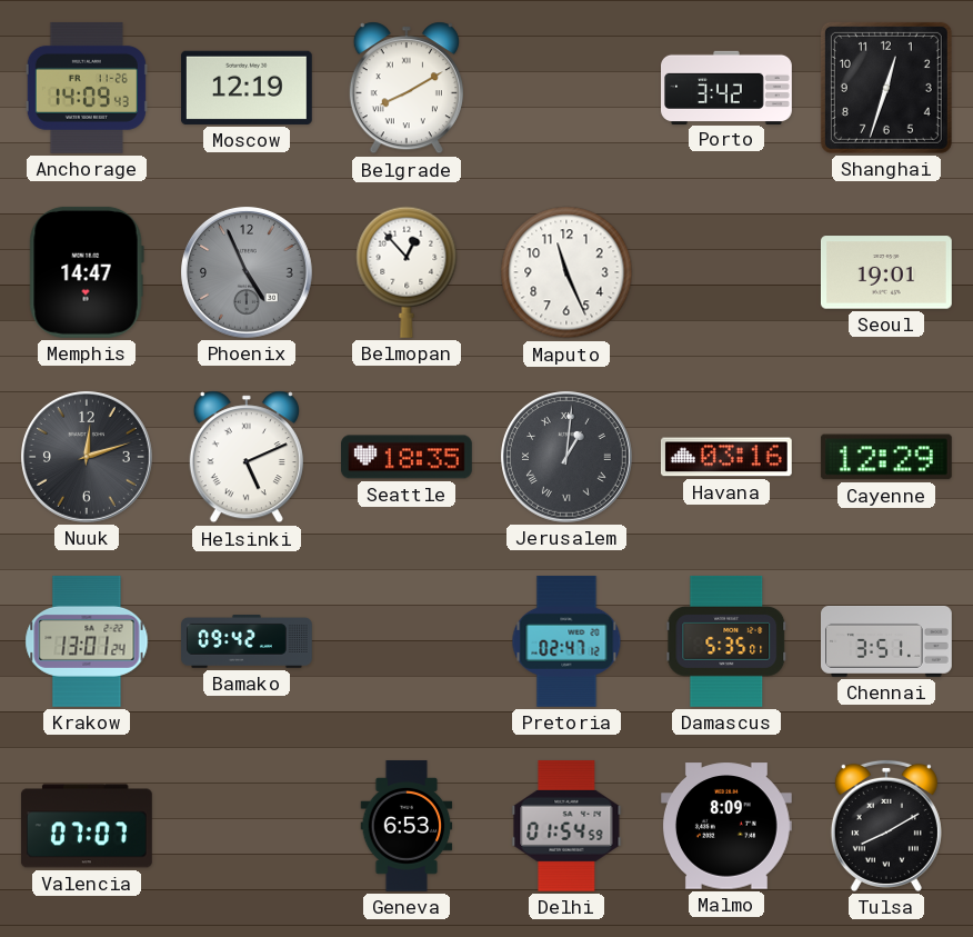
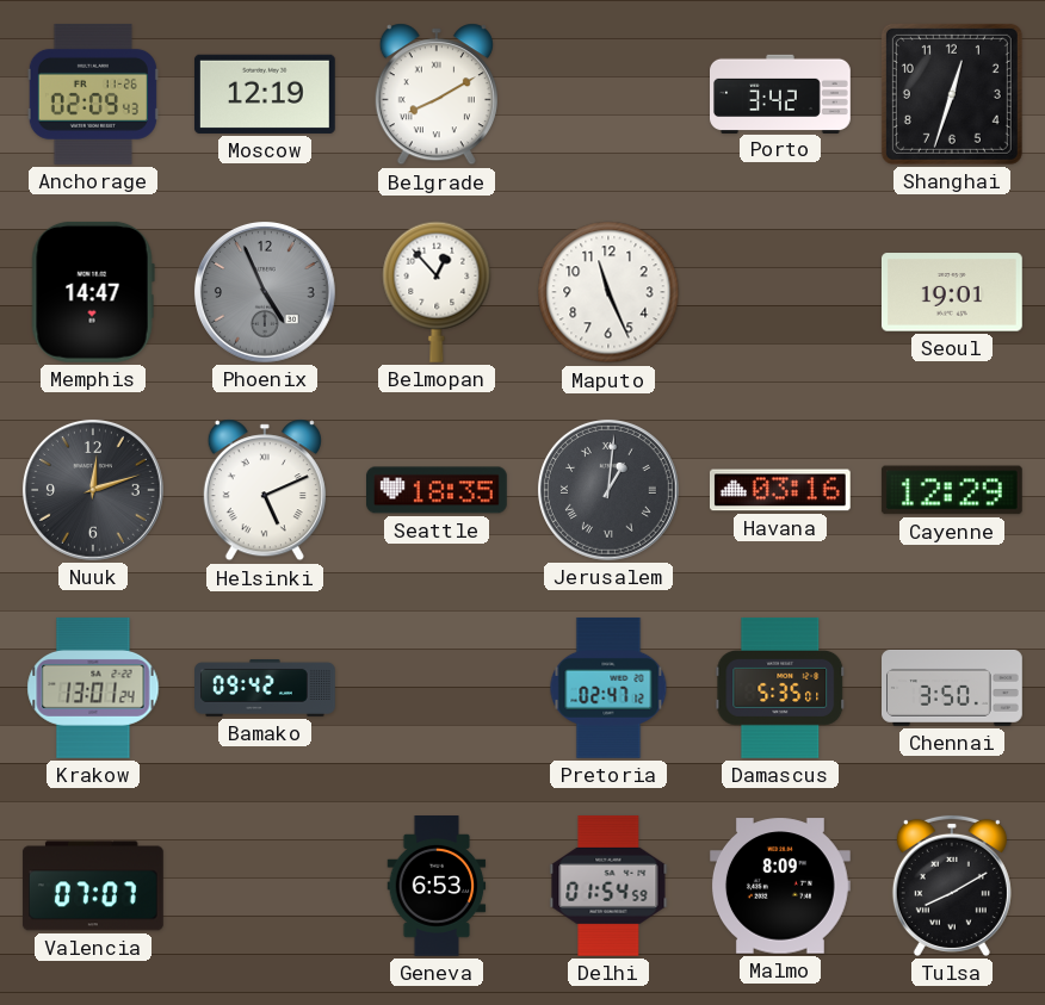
Anchorage: 14:09 -> 02:09 (93, 94)
Chennai: 3:51 -> 3:50 (953, 688)
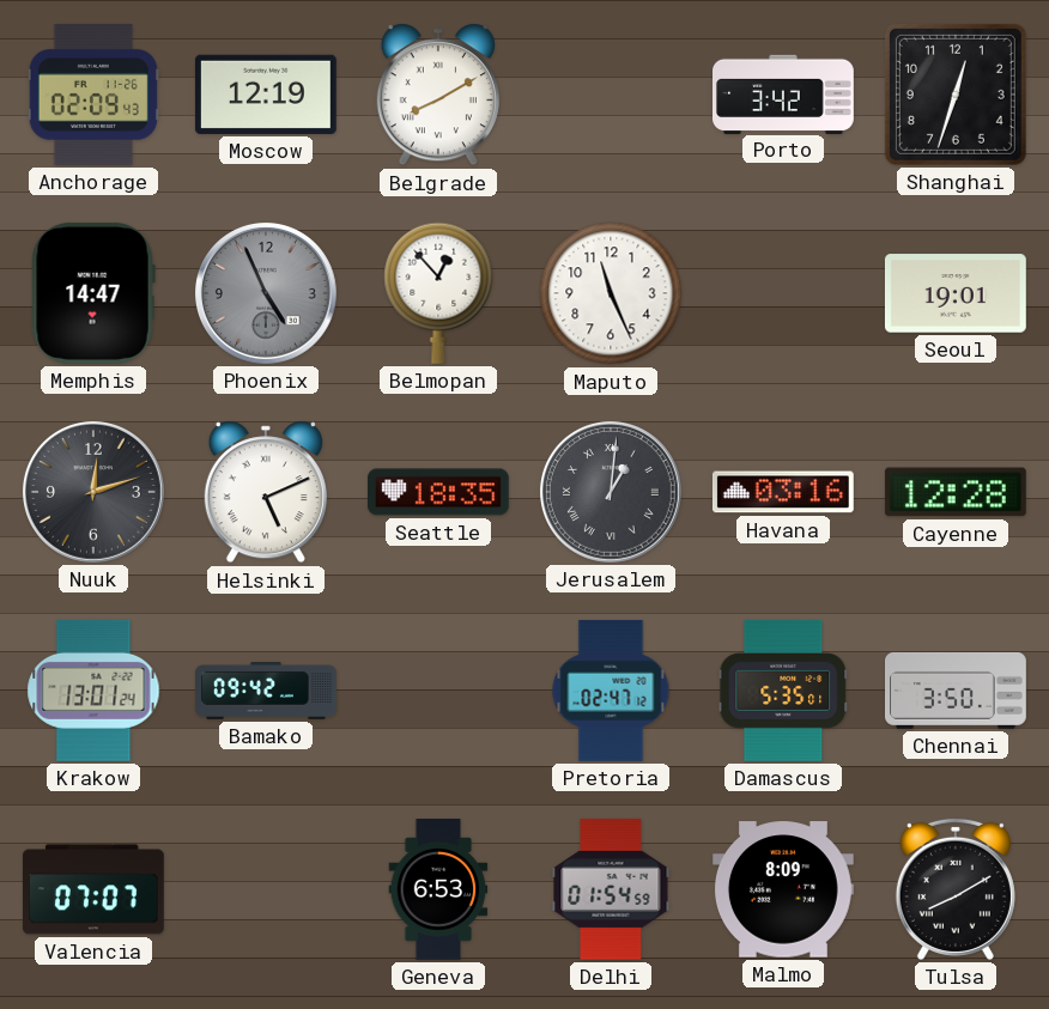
Cayenne: 12:29 -> 12:28 (956, 492)
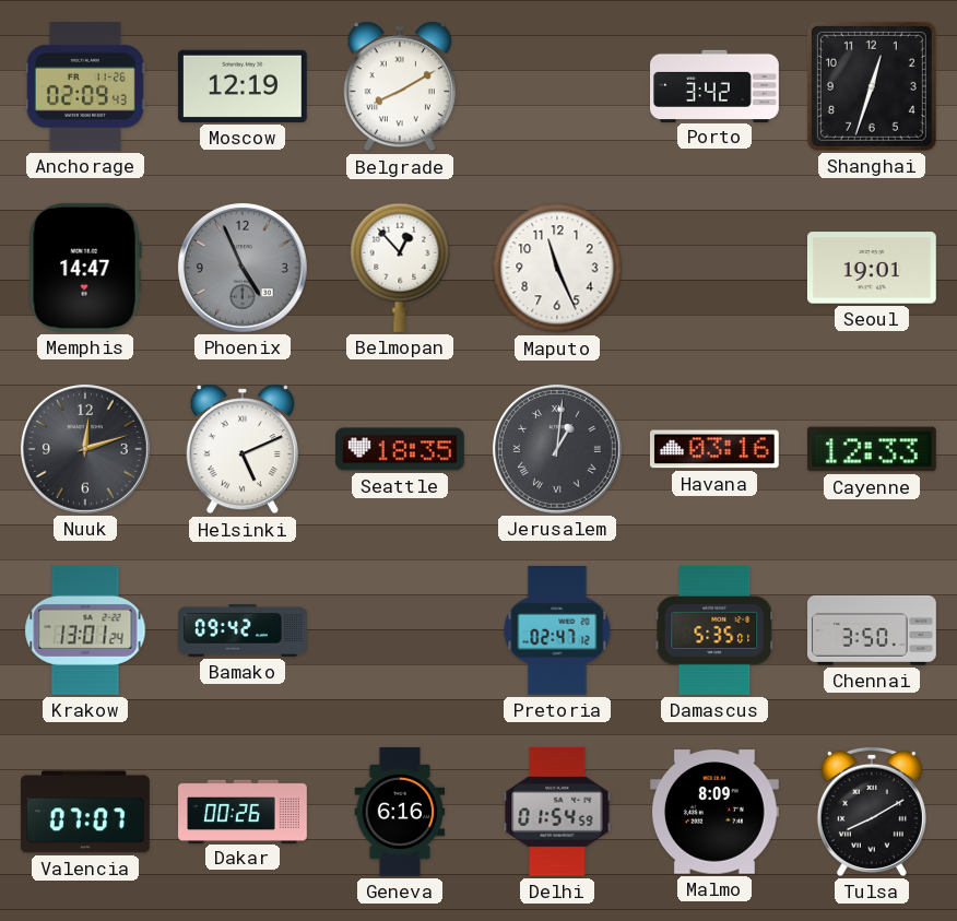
Cayenne: 12:28 -> 12:33 (872, 449)
Dakar: none -> 00:26 (243, 811)
Geneva: 6:53 -> 6:16 (400, 813)
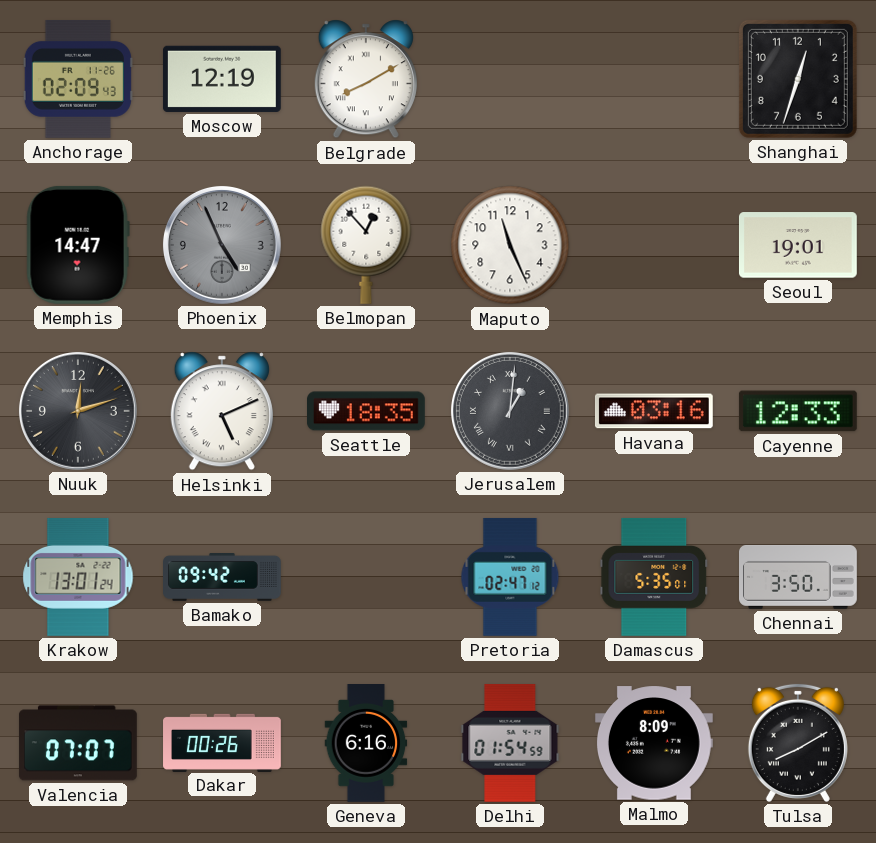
Porto: 3:42 -> none (716, 85)
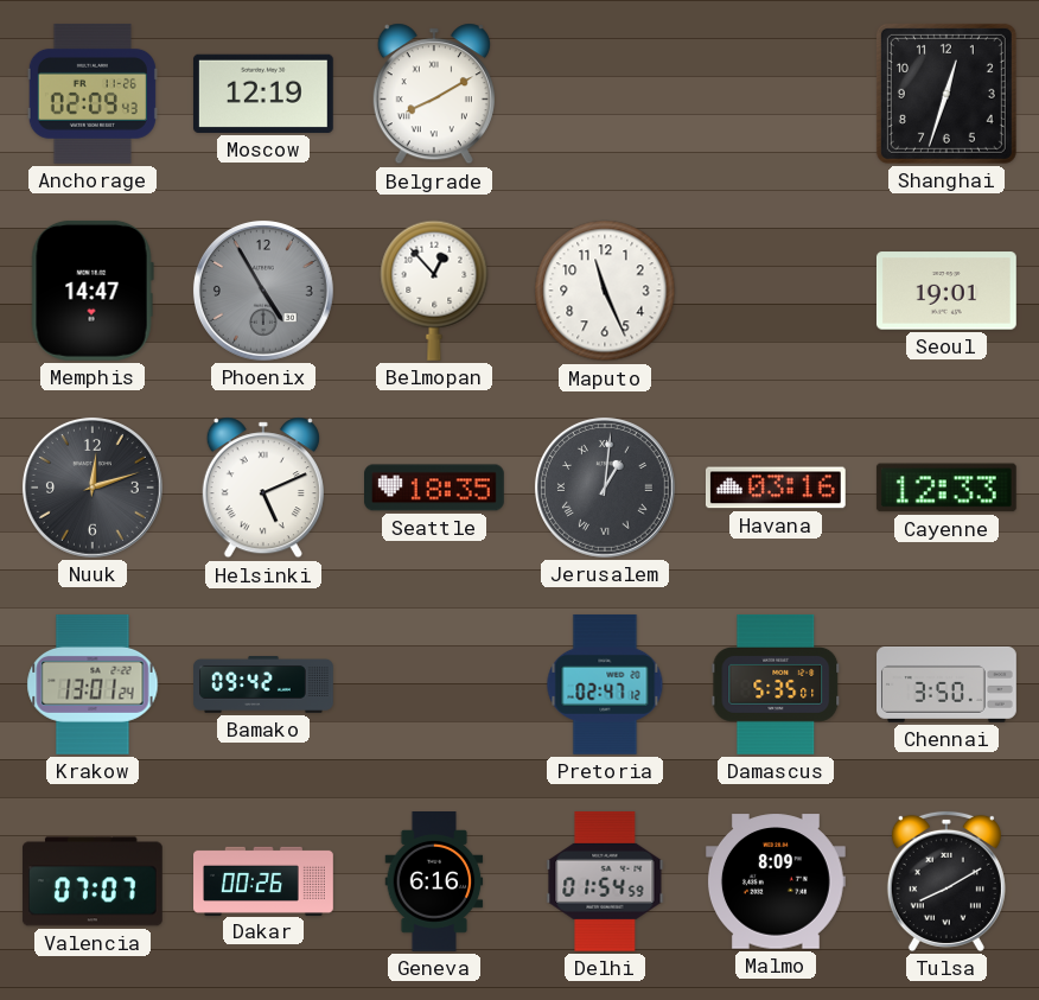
Phoenix: 4:56 -> 4:55 (263, 291)
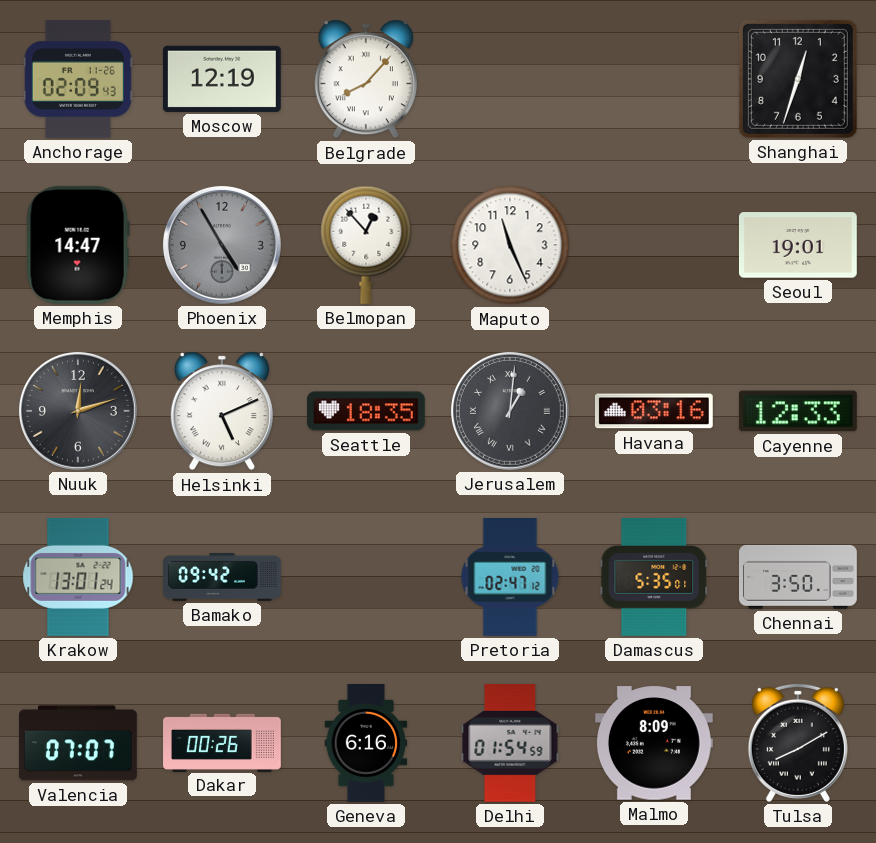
Belgrade: 8:10 -> 8:07 (366, 79)
